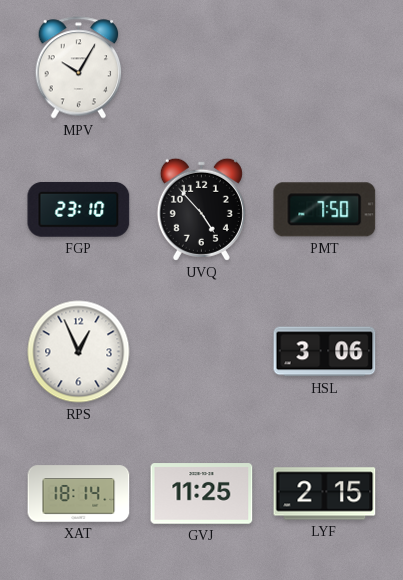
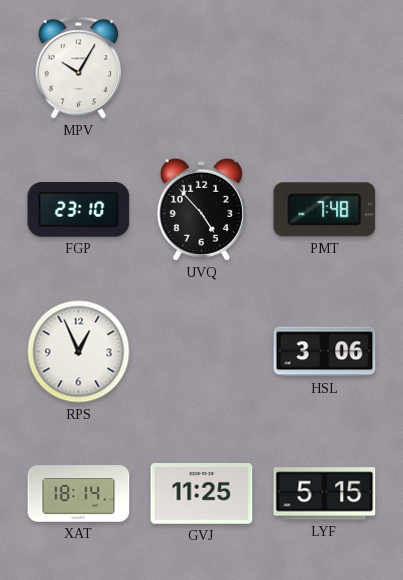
PMT: 7:50 -> 7:48 (325, 210)
LYF: 2:15 -> 5:15 (325, 494)
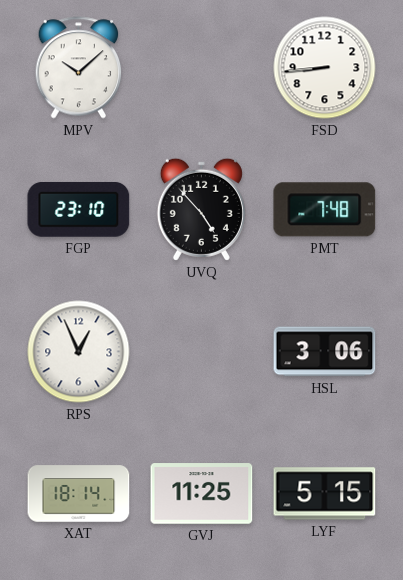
MPV: 10:05 -> 10:08 (79, 68)
FSD: none -> 8:44 (325, 68)
